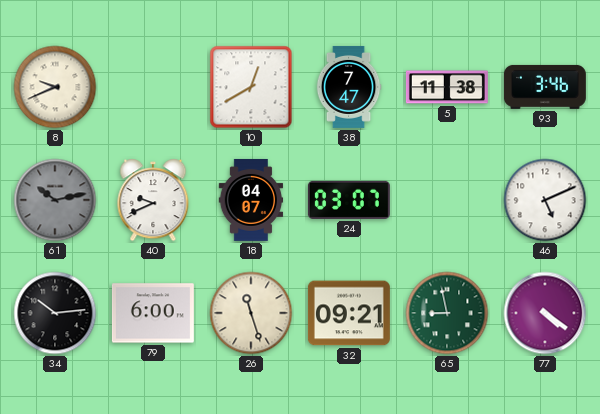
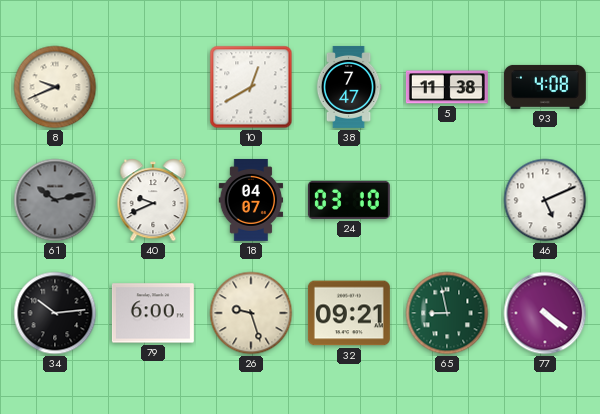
93: 3:46 -> 4:08 (545, 87)
24: 03:07 -> 03:10 (349, 200)
26: 11:27 -> 9:27 (251, 313)
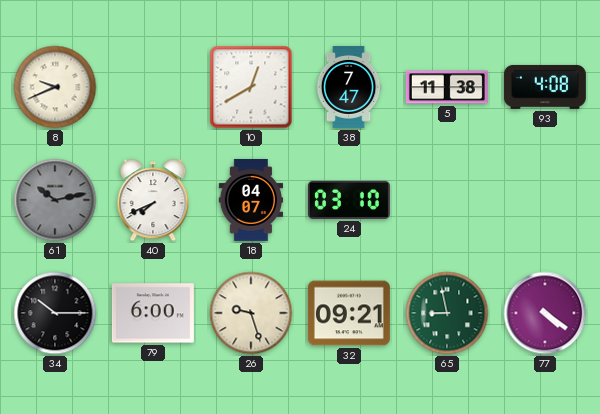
40: 9:41 -> 7:41 (153, 200)
46: 5:11 -> none (545, 200)
34: 10:14 -> 10:15 (55, 313)
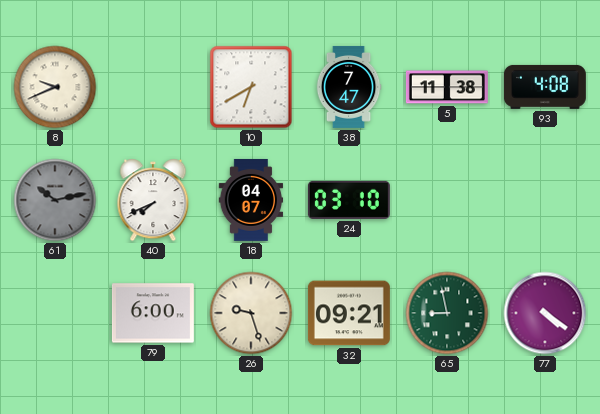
10: 12:40 -> 6:40 (251, 87)
34: 10:15 -> none (55, 313)
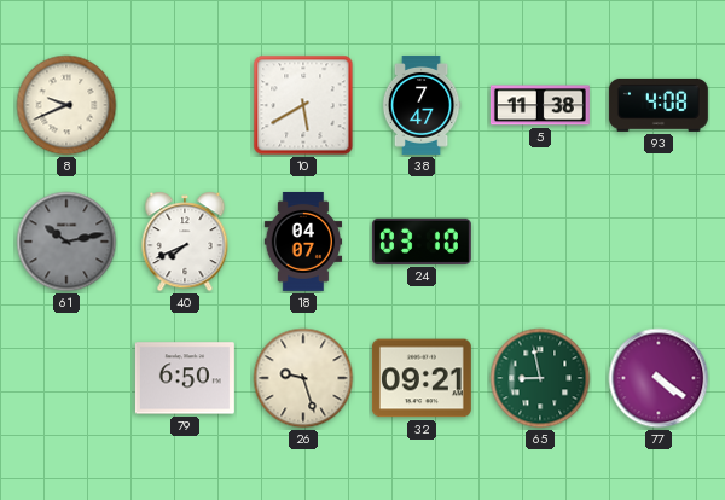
10: 6:40 -> 5:40 (303, 105)
79: 6:00 -> 6:50 (185, 378)
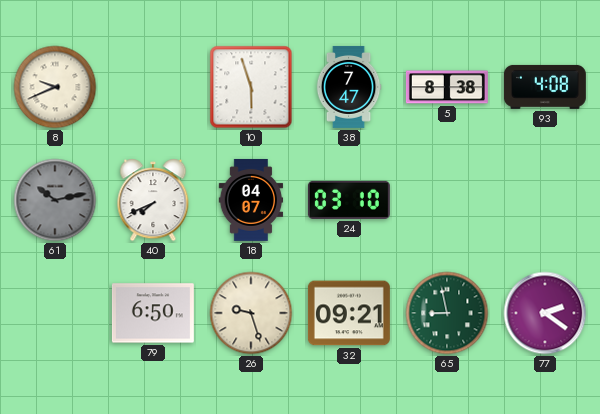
10: 5:40 -> 5:57 (251, 87)
5: 11:38 -> 8:38 (447, 87)
77: 4:21 -> 2:21 (545, 313)
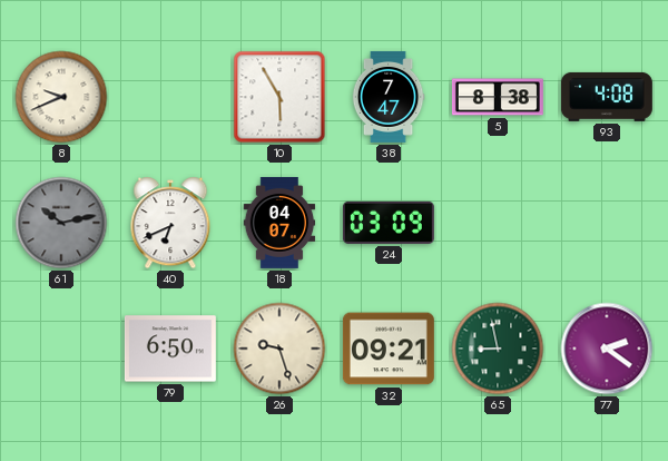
10: 5:57 -> 5:55 (279, 97)
40: 7:41 -> 6:41 (170, 223)
24: 03:10 -> 03:09 (389, 223)
